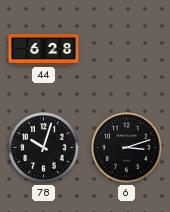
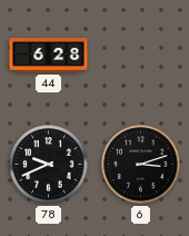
78: 10:03 -> 9:41 (49, 165)
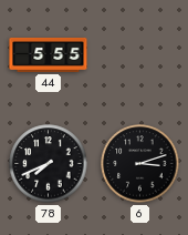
44: 6:28 -> 5:55 (49, 54)
78: 9:41 -> 7:41 (49, 164)
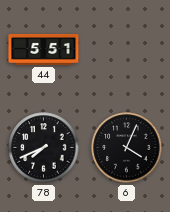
44: 5:55 -> 5:51 (44, 49)
6: 3:12 -> 4:04 (127, 148)
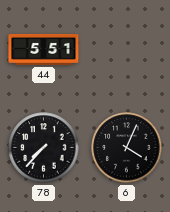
78: 7:41 -> 7:37 (44, 148)
